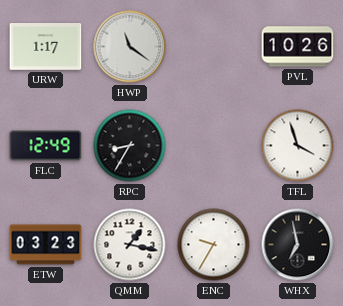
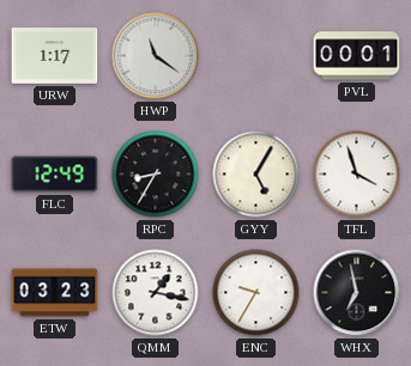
PVL: 10:26 -> 00:01 (357, 56)
GYY: none -> 5:05 (256, 175)
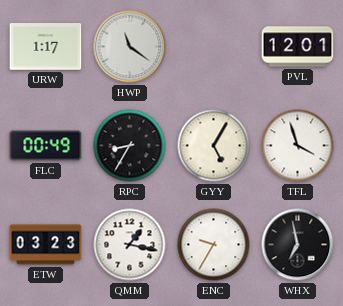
PVL: 00:01 -> 12:01 (298, 47)
FLC: 12:49 -> 00:49 (46, 146)
